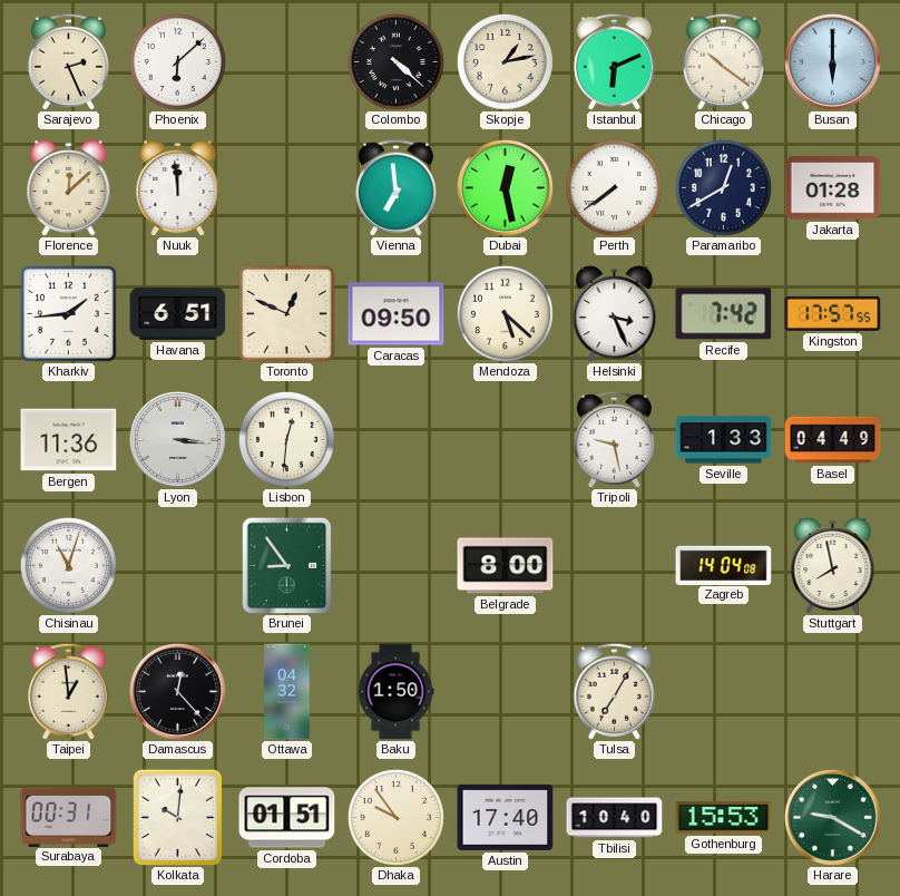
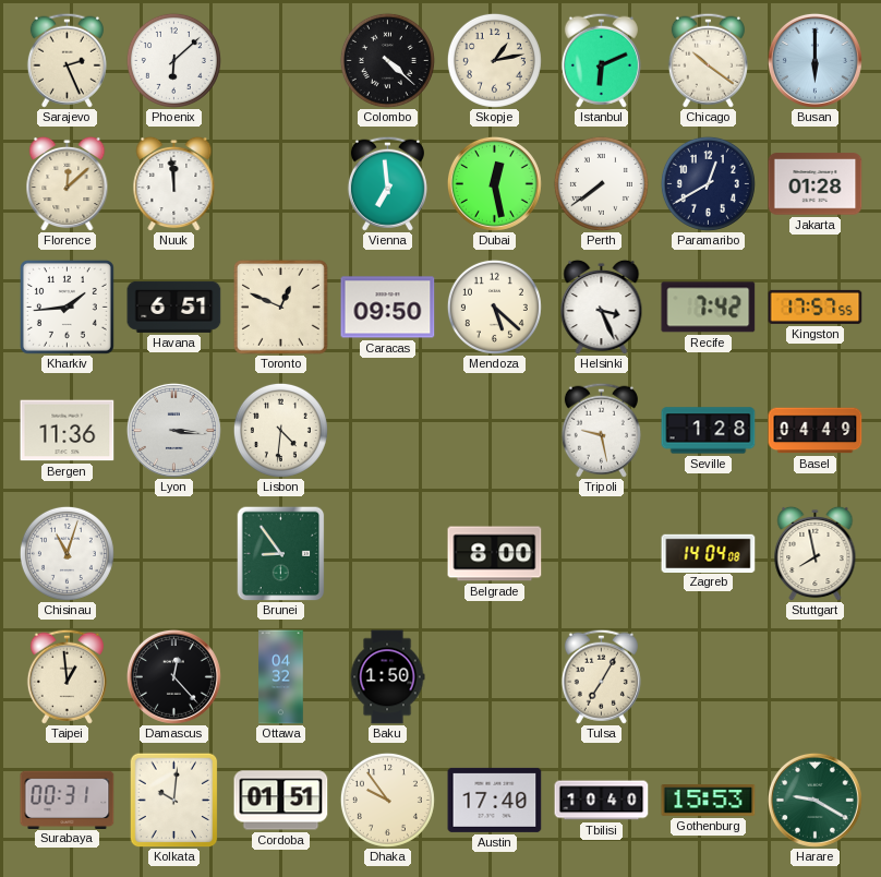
Lisbon: 12:31 -> 4:31 (280, 430)
Seville: 1:33 -> 1:28 (709, 431)
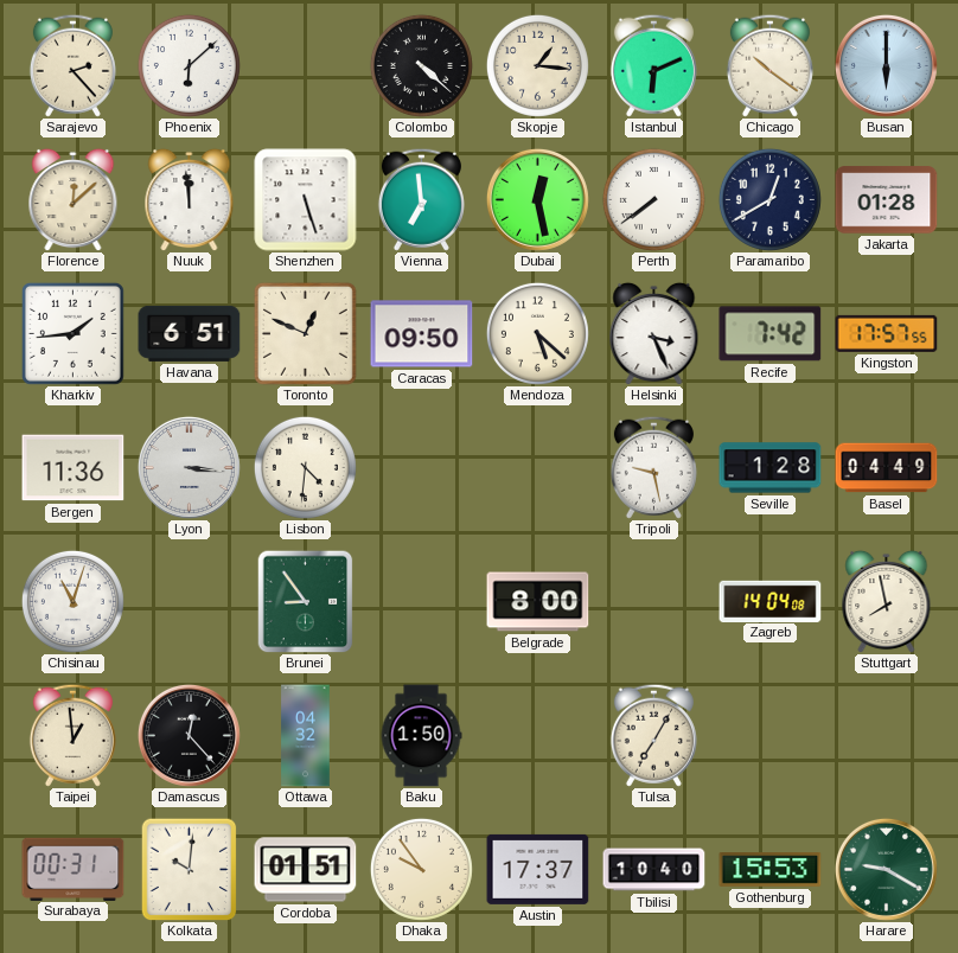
Sarajevo: 2:26 -> 2:23 (72, 65)
Skopje: 1:13 -> 1:16 (537, 65)
Shenzhen: none -> 5:27 (306, 200)
Austin: 17:40 -> 17:37 (538, 869)
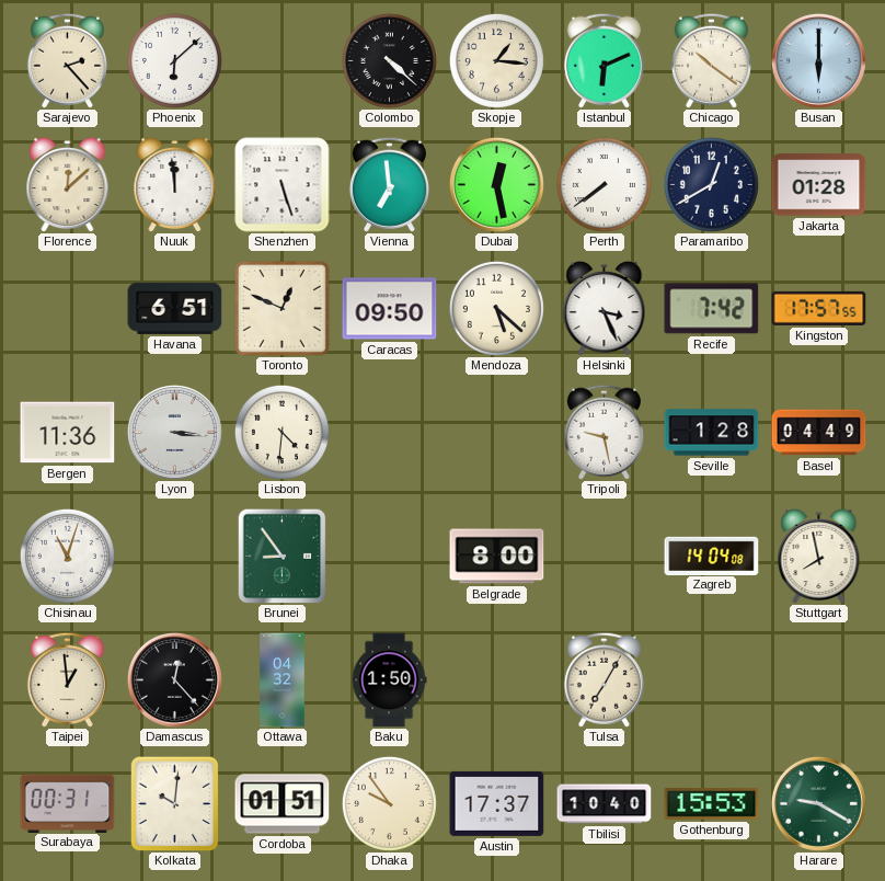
Kharkiv: 1:44 -> none (72, 333)
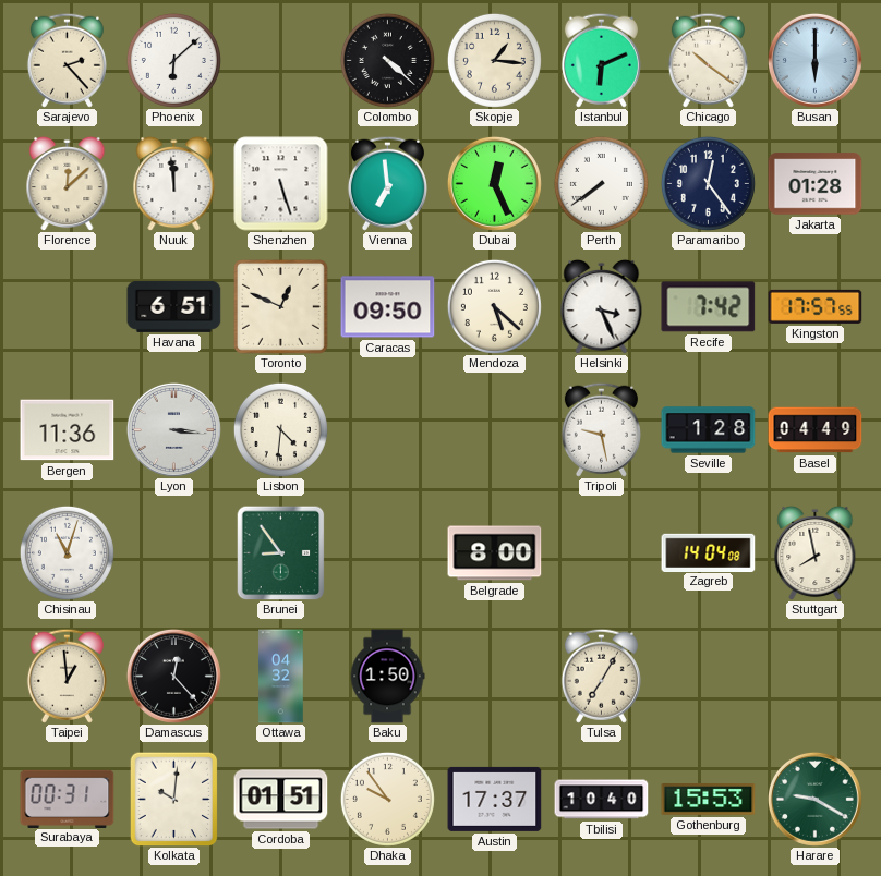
Dubai: 12:28 -> 12:26 (494, 183)
Paramaribo: 12:40 -> 12:24 (708, 183)
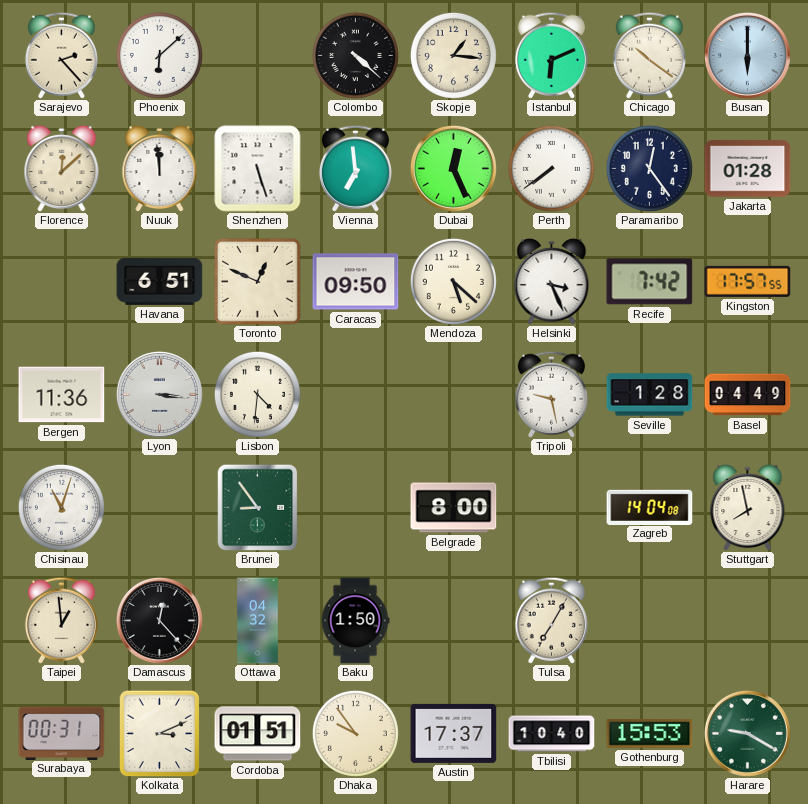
Kolkata: 10:01 -> 3:11 (160, 733)
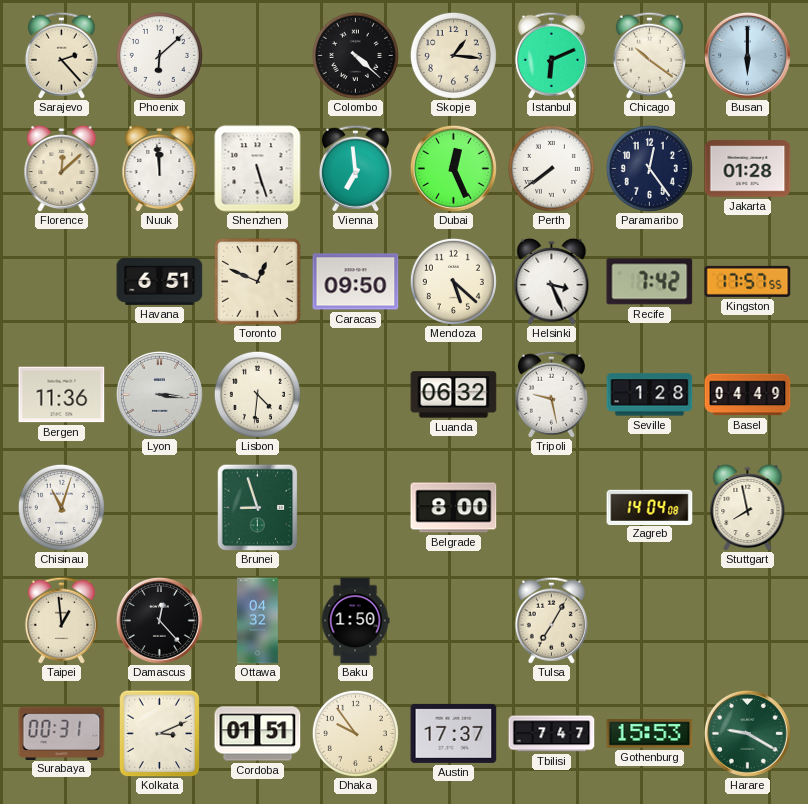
Luanda: none -> 06:32 (454, 395)
Brunei: 8:54 -> 8:57 (258, 507)
Tbilisi: 10:40 -> 7:47 (552, 734)
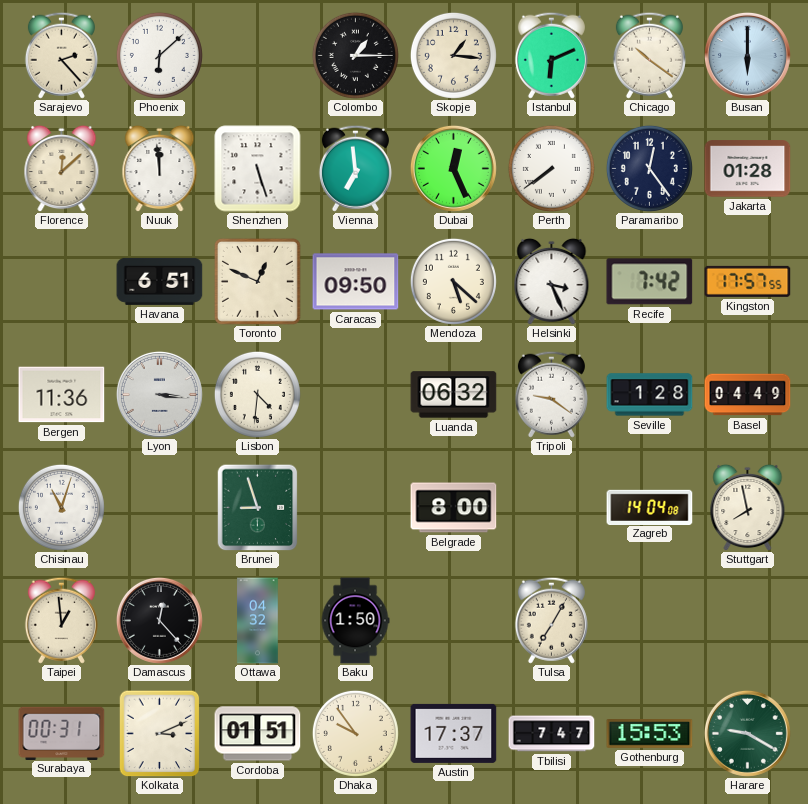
Colombo: 4:22 -> 1:15 (355, 55)
Tripoli: 9:28 -> 9:21 (551, 394)
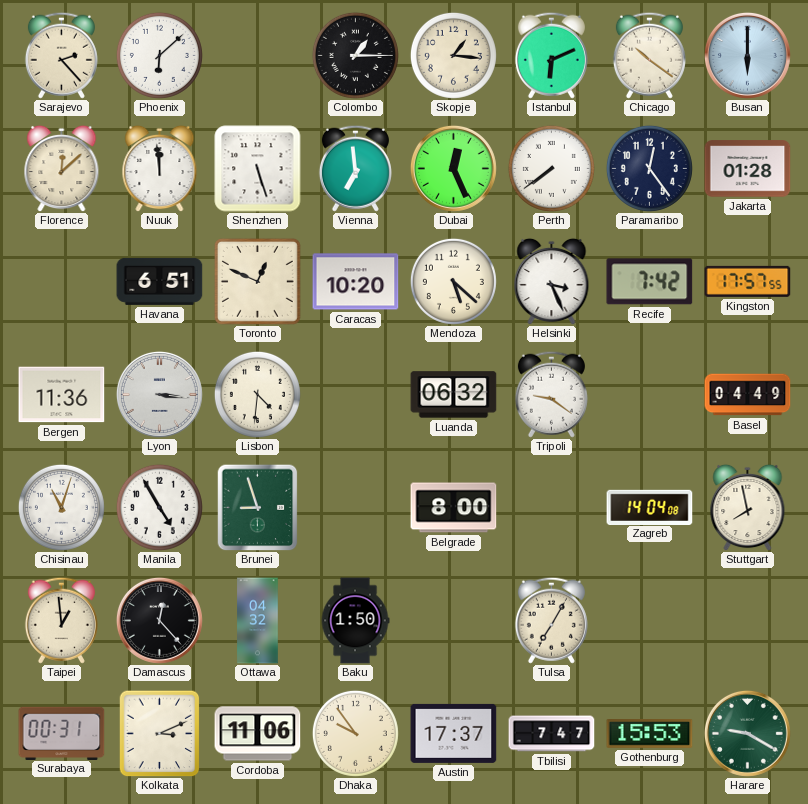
Caracas: 09:50 -> 10:20 (356, 282)
Seville: 1:28 -> none (650, 395)
Manila: none -> 4:55 (159, 507)
Cordoba: 01:51 -> 11:06 (258, 734)
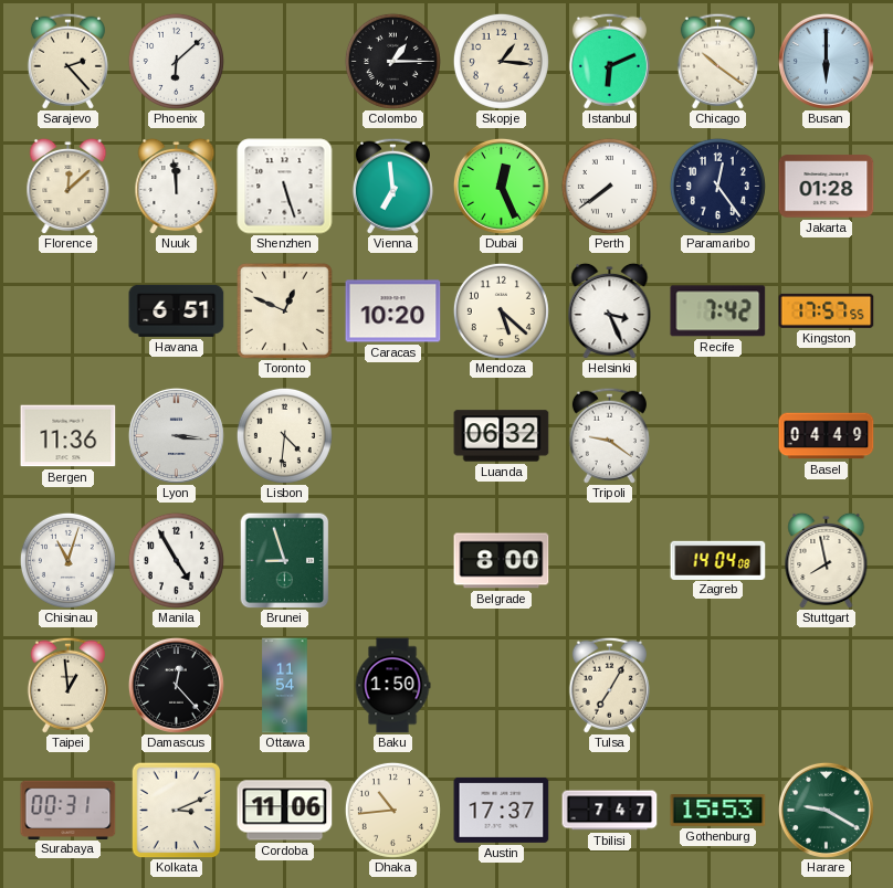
Ottawa: 04:32 -> 11:54 (285, 686)
Dhaka: 9:54 -> 10:44 (392, 810)
